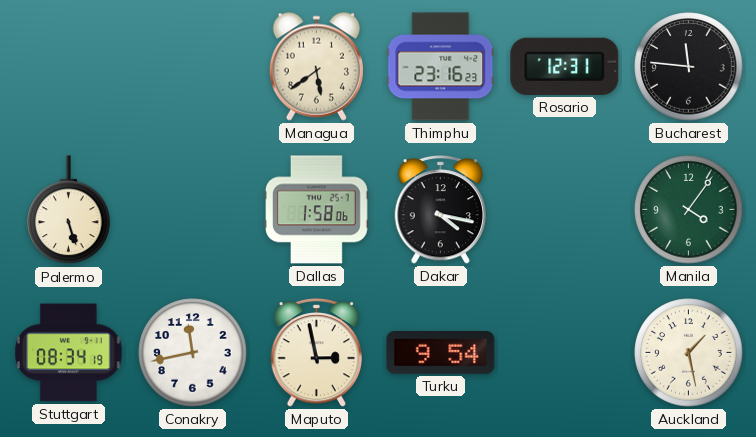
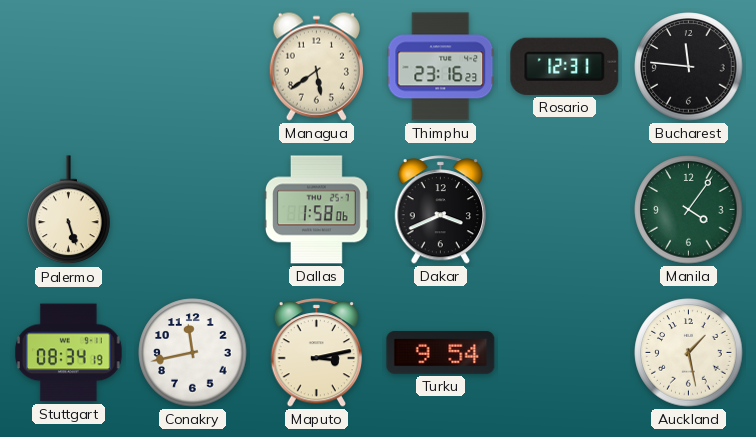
Dakar: 4:17 -> 3:41 (440, 210)
Maputo: 2:58 -> 3:13 (316, 353)
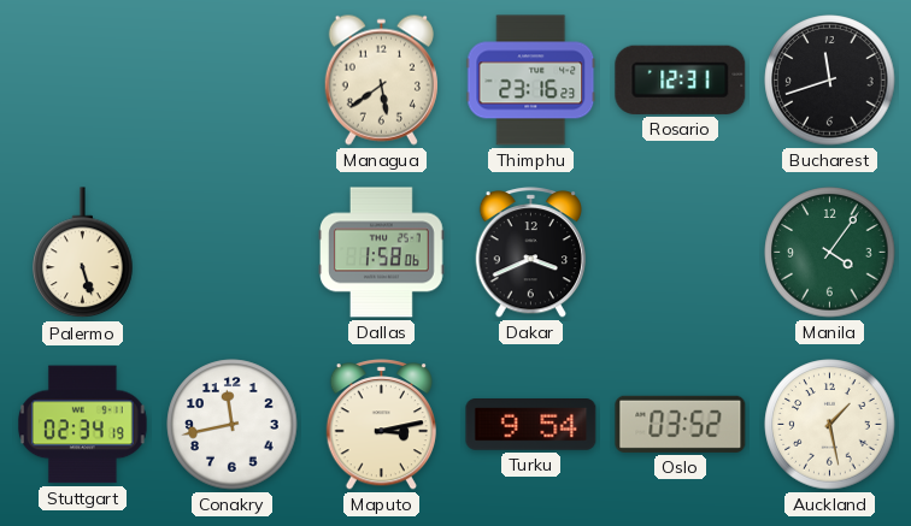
Bucharest: 11:46 -> 11:42 (830, 81)
Stuttgart: 08:34 -> 02:34 (83, 425)
Oslo: none -> 03:52 (681, 424)
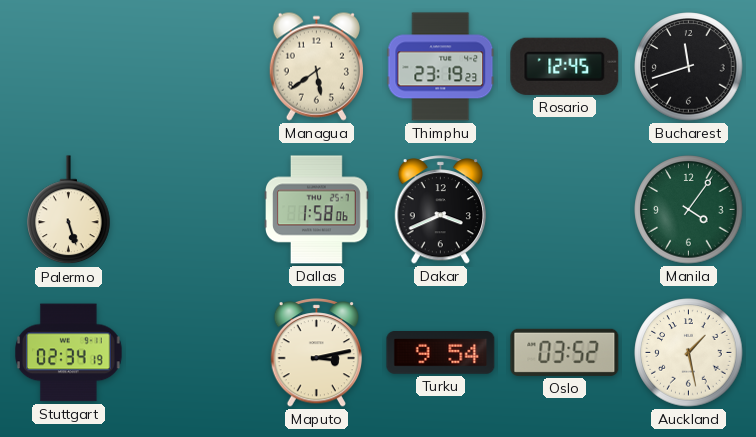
Thimphu: 23:16 -> 23:19 (441, 67)
Rosario: 12:31 -> 12:45 (565, 66)
Conakry: 11:43 -> none (233, 425)
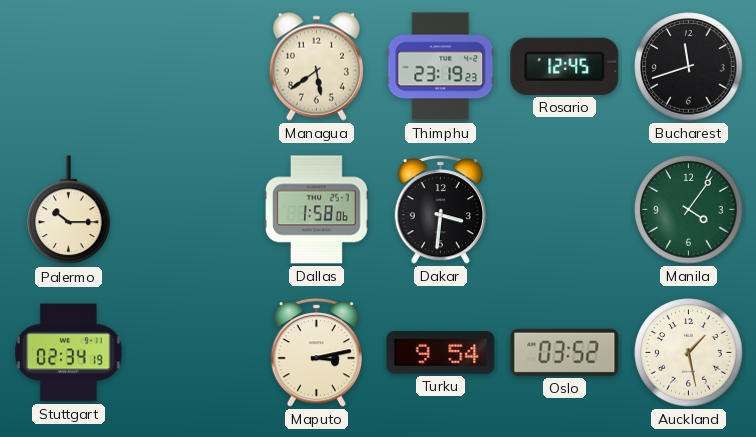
Palermo: 5:27 -> 10:15 (69, 210)
Dakar: 3:41 -> 3:31 (440, 210)
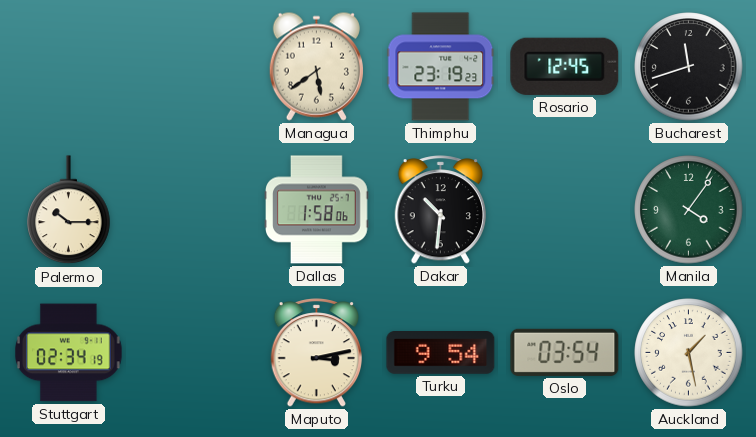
Dakar: 3:31 -> 10:31 (440, 210)
Oslo: 03:52 -> 03:54 (565, 352)
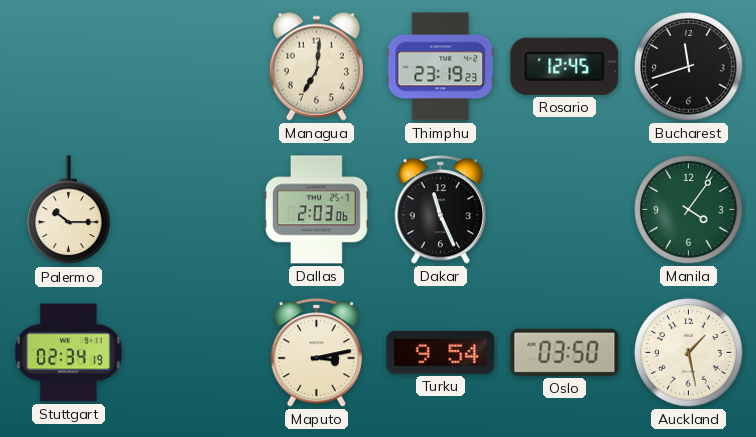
Managua: 5:39 -> 7:01 (316, 66)
Dallas: 1:58 -> 2:03 (317, 210)
Dakar: 10:31 -> 11:26 (440, 210)
Oslo: 03:54 -> 03:50 (565, 352)
